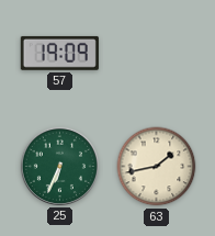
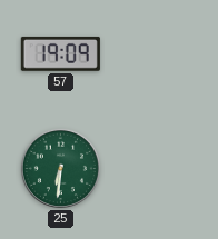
25: 6:34 -> 6:31 (60, 168)
63: 1:43 -> none (157, 167)
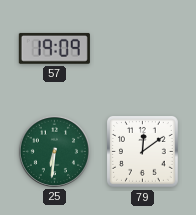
79: none -> 12:09 (143, 152)
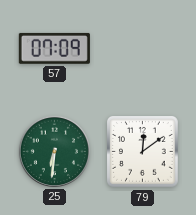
57: 19:09 -> 07:09 (54, 48)
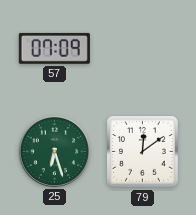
25: 6:31 -> 6:27 (54, 151)
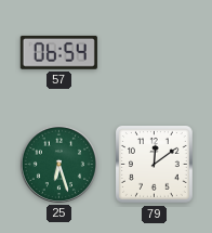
57: 07:09 -> 06:54 (58, 52)
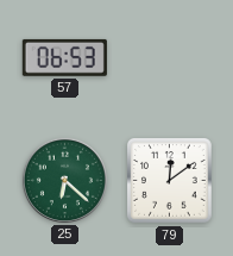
57: 06:54 -> 06:53 (64, 57)
25: 6:27 -> 6:22 (64, 180)
